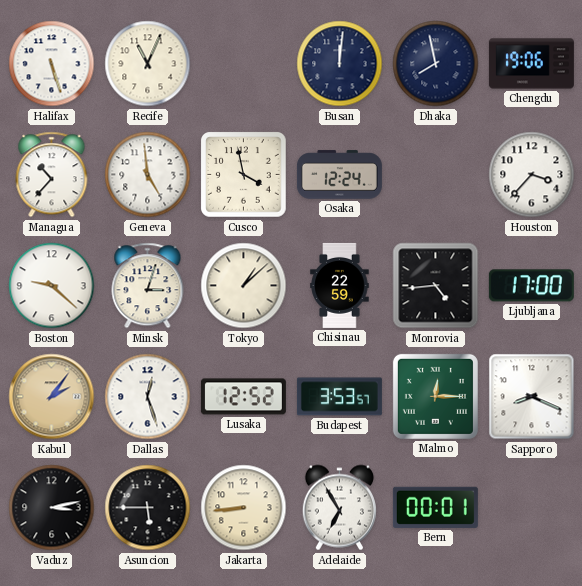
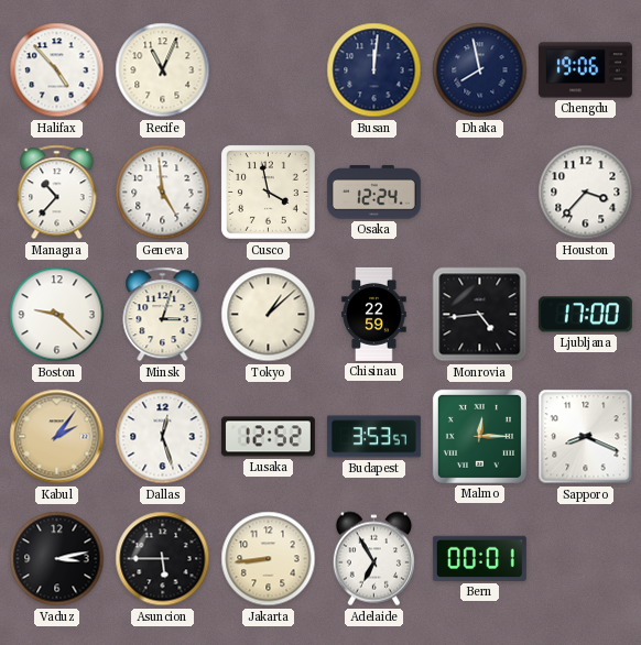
Halifax: 5:27 -> 4:53 (57, 70)
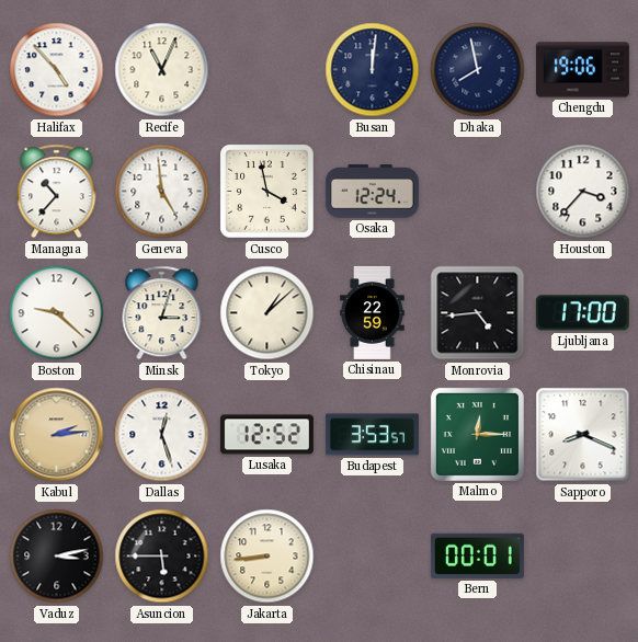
Kabul: 2:06 -> 2:14 (57, 435)
Adelaide: 6:55 -> none (373, 559)
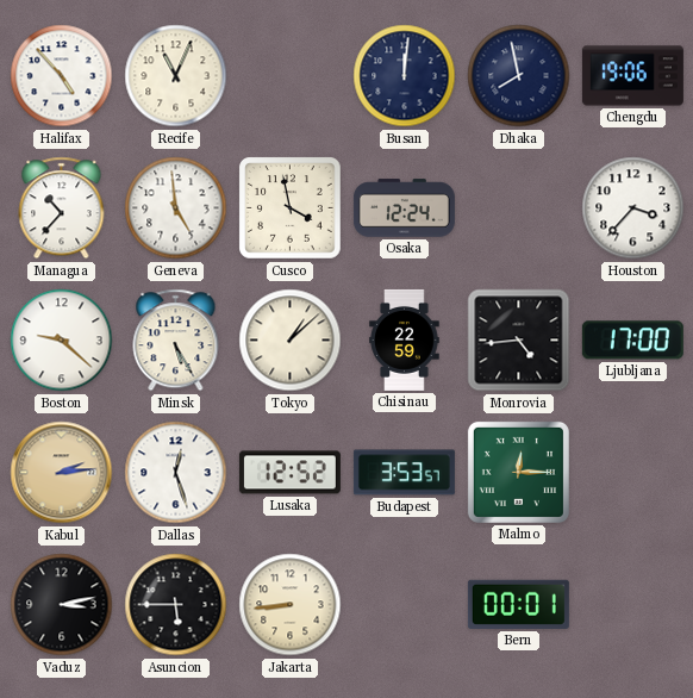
Minsk: 3:03 -> 5:25 (176, 341)
Sapporo: 8:19 -> none (583, 435)
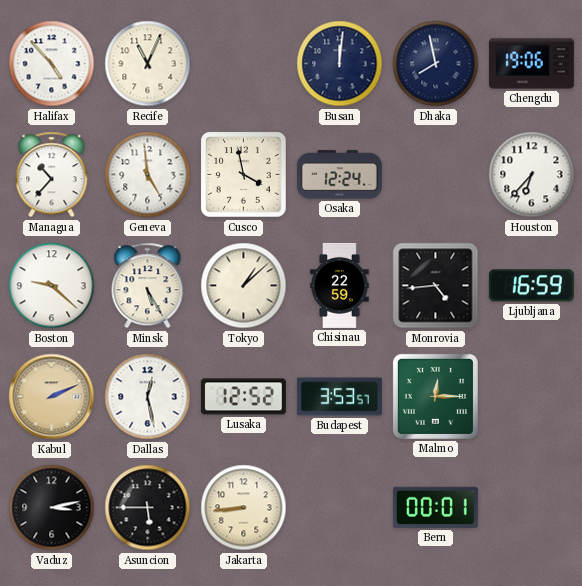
Houston: 3:37 -> 6:37 (532, 175)
Ljubljana: 17:00 -> 16:59 (531, 286)
Kabul: 2:14 -> 2:11 (52, 397)
Dallas: 12:27 -> 12:28 (148, 397)
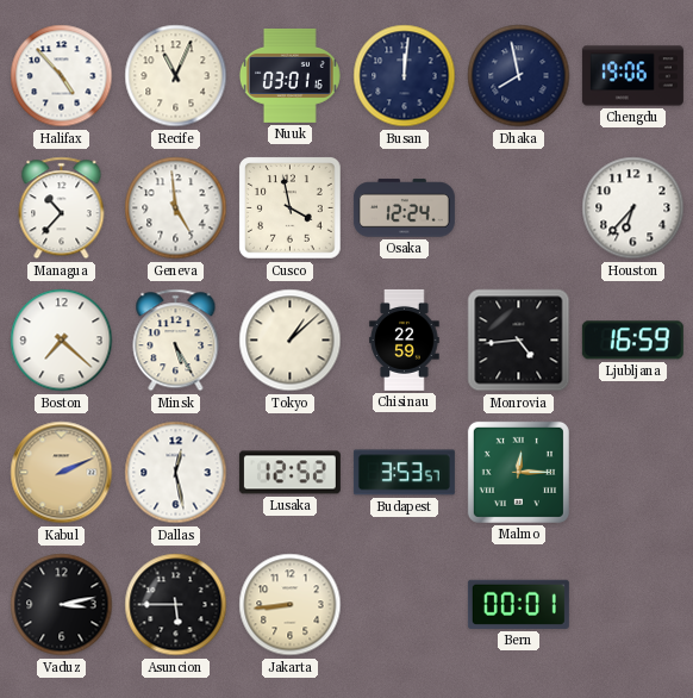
Nuuk: none -> 03:01 (289, 75)
Boston: 9:22 -> 7:22 (62, 341)
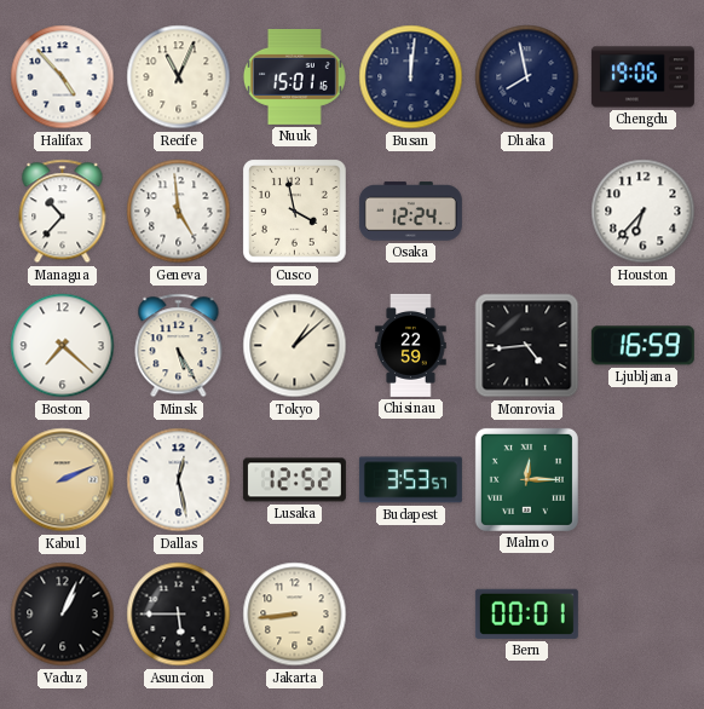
Nuuk: 03:01 -> 15:01 (294, 76)
Vaduz: 3:13 -> 1:04 (63, 615)
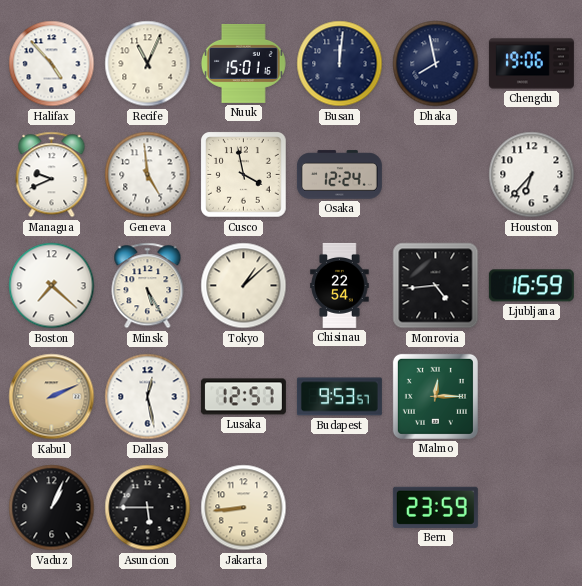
Managua: 10:37 -> 9:41 (52, 175)
Chisinau: 22:59 -> 22:54 (340, 285)
Lusaka: 12:52 -> 12:57 (243, 397)
Budapest: 3:53 -> 9:53 (339, 397)
Bern: 00:01 -> 23:59 (435, 507)
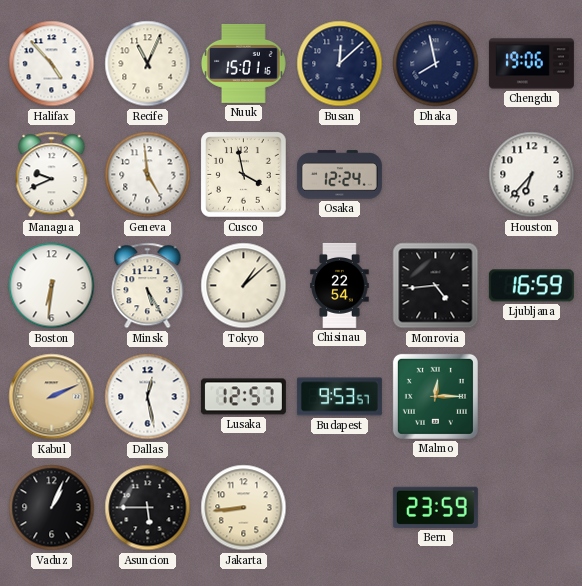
Busan: 12:01 -> 12:08 (340, 64)
Boston: 7:22 -> 6:31 (52, 286)
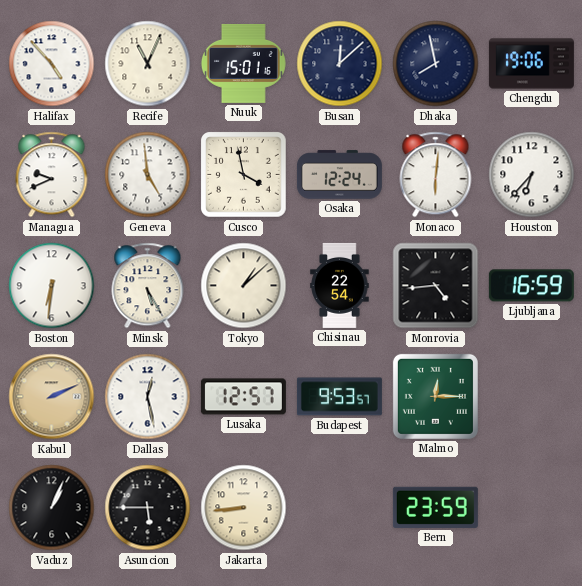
Monaco: none -> 6:01 (436, 175)
